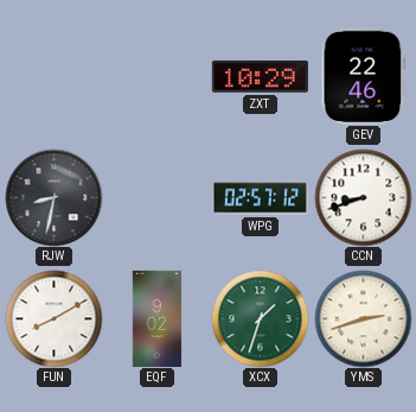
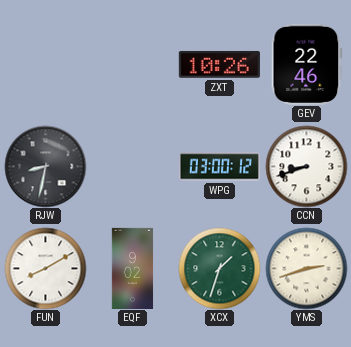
ZXT: 10:29 -> 10:26 (219, 65)
WPG: 02:57 -> 03:00 (219, 167)
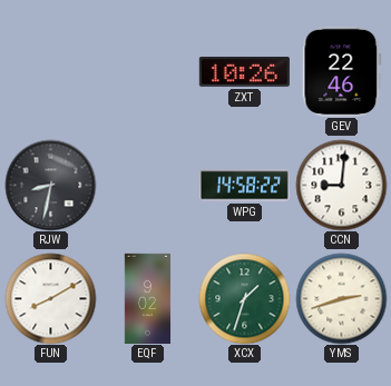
WPG: 03:00 -> 14:58 (244, 186)
CCN: 8:42 -> 9:01 (341, 185)
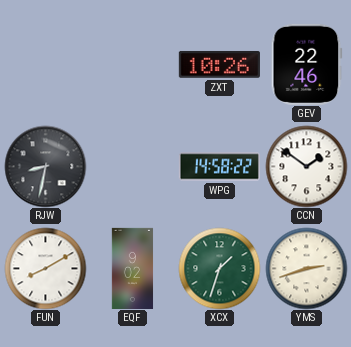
CCN: 9:01 -> 1:51 (306, 166)
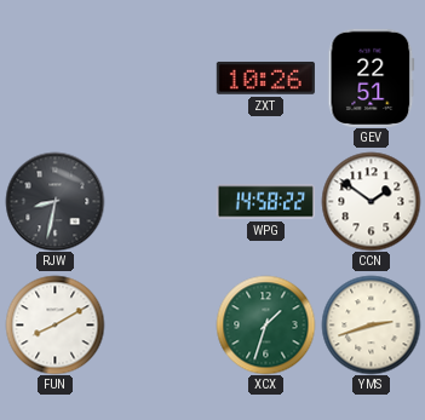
GEV: 22:46 -> 22:51 (372, 77)
EQF: 9:02 -> none (133, 268)
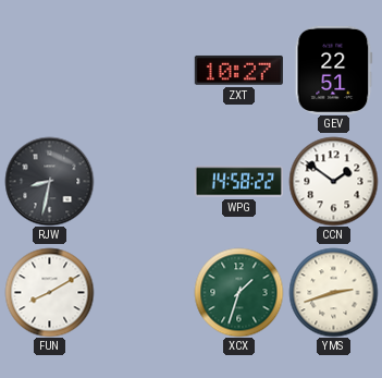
ZXT: 10:26 -> 10:27 (238, 71)
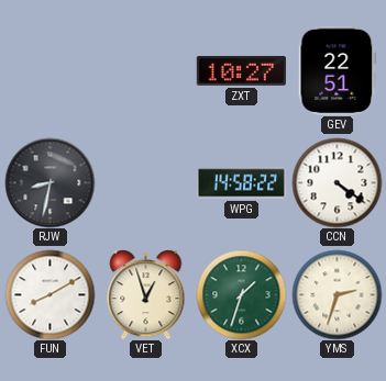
CCN: 1:51 -> 4:21 (337, 182)
VET: none -> 12:57 (146, 294)
YMS: 2:42 -> 2:33 (337, 294)
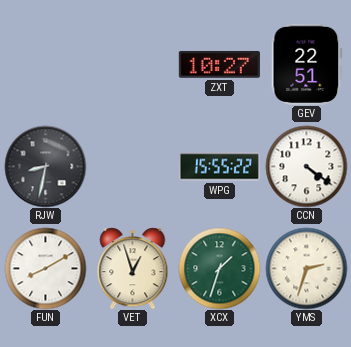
WPG: 14:58 -> 15:55 (219, 167)
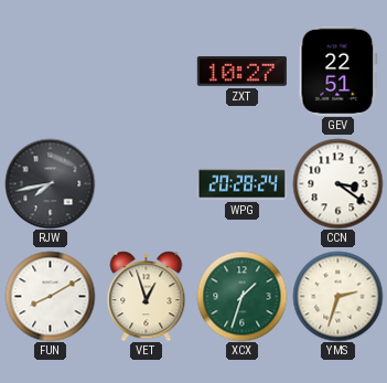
RJW: 8:32 -> 7:43 (50, 183)
WPG: 15:55 -> 20:28 (241, 184)
CCN: 4:21 -> 3:21 (337, 183)
